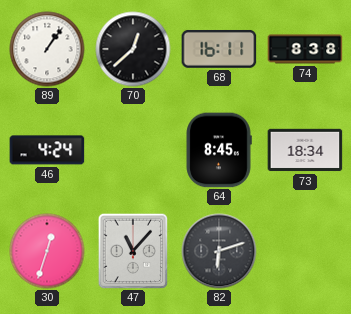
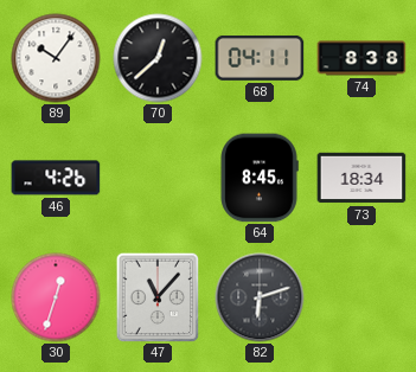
89: 1:06 -> 10:06 (56, 58)
68: 16:11 -> 04:11 (260, 58)
46: 4:24 -> 4:26 (56, 178)
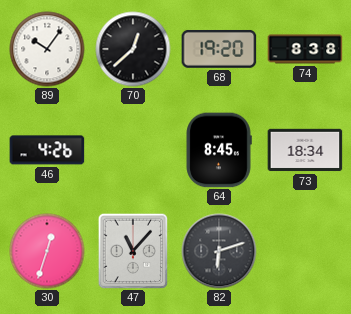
68: 04:11 -> 19:20 (219, 49)
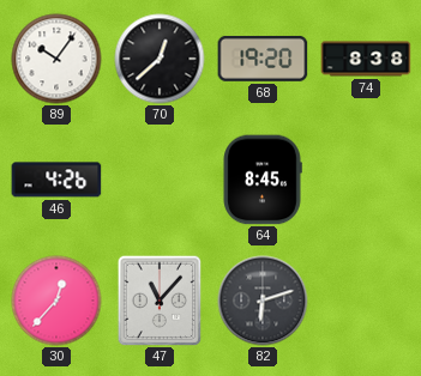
73: 18:34 -> none (305, 150)
30: 12:33 -> 12:37 (56, 301)
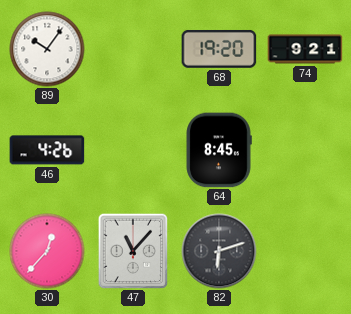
70: 12:38 -> none (160, 59)
74: 8:38 -> 9:21 (305, 49)
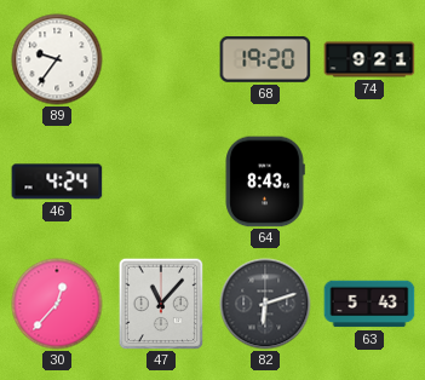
89: 10:06 -> 9:36 (57, 59)
46: 4:26 -> 4:24 (57, 182)
64: 8:45 -> 8:43 (265, 182)
63: none -> 5:43 (369, 304)
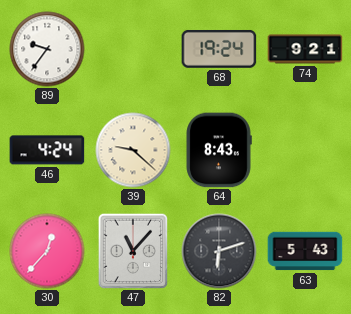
68: 19:20 -> 19:24 (219, 49)
39: none -> 9:22 (133, 150)
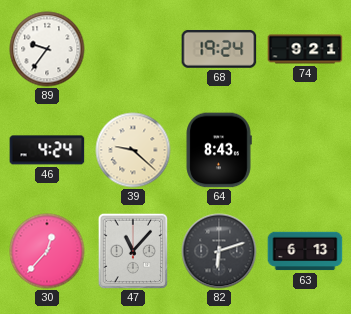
63: 5:43 -> 6:13 (305, 251)
